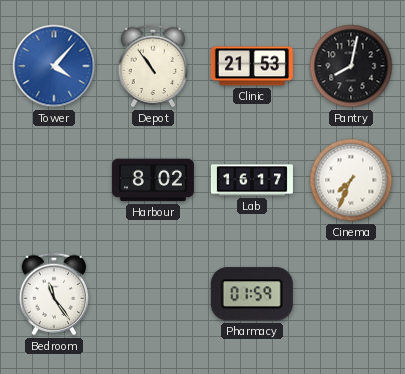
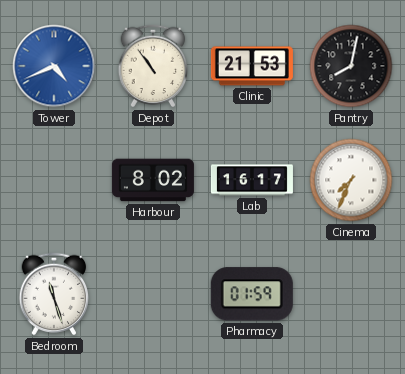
Tower: 4:07 -> 4:41 (54, 66)
Bedroom: 11:24 -> 11:27 (54, 294)
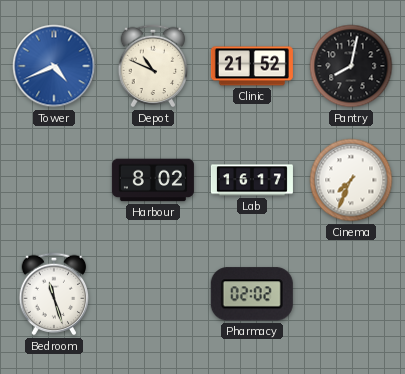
Depot: 10:54 -> 10:49 (153, 66)
Clinic: 21:53 -> 21:52 (252, 66)
Pharmacy: 01:59 -> 02:02 (252, 294)
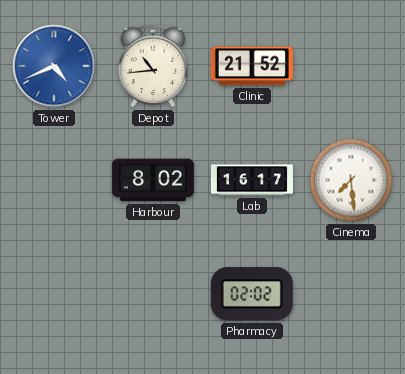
Depot: 10:49 -> 10:44 (153, 66)
Pantry: 8:02 -> none (351, 66)
Cinema: 7:34 -> 7:29 (351, 180)
Bedroom: 11:27 -> none (54, 294)
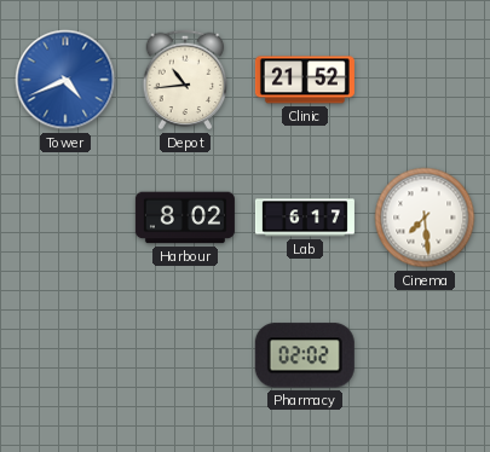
Lab: 16:17 -> 6:17 (305, 218)
